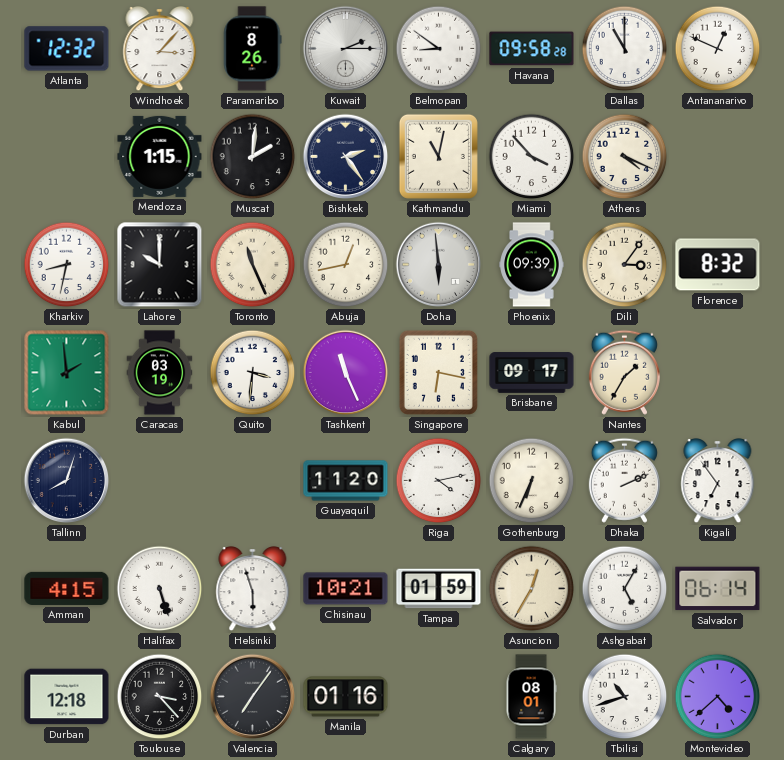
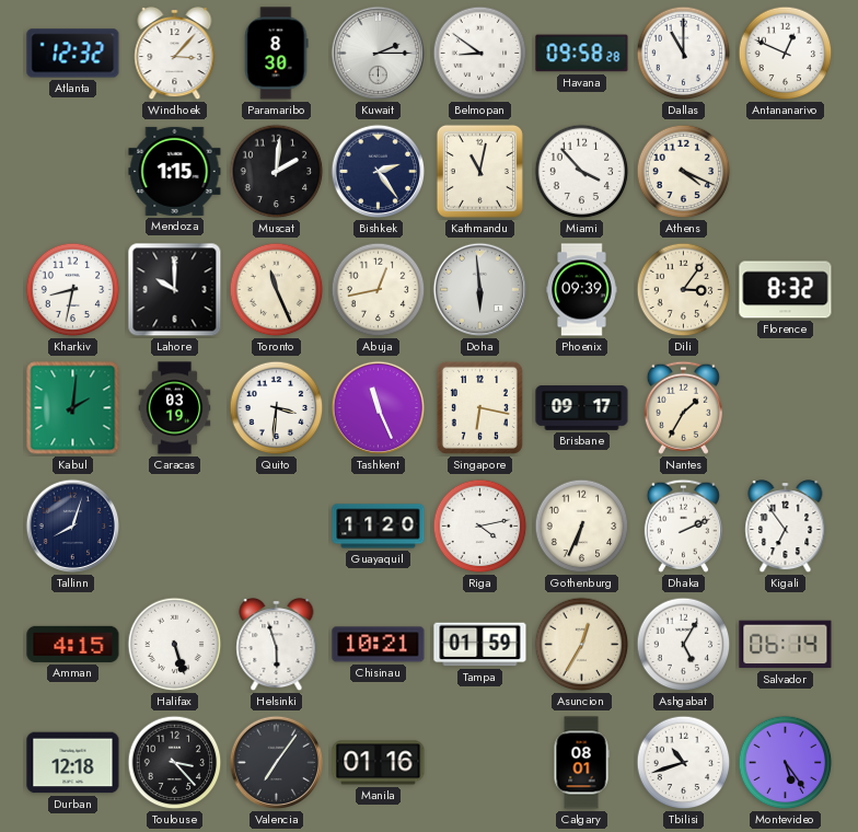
Paramaribo: 8:26 -> 8:30 (276, 54)
Kabul: 1:59 -> 2:01 (73, 408)
Montevideo: 4:38 -> 5:24 (786, 763)
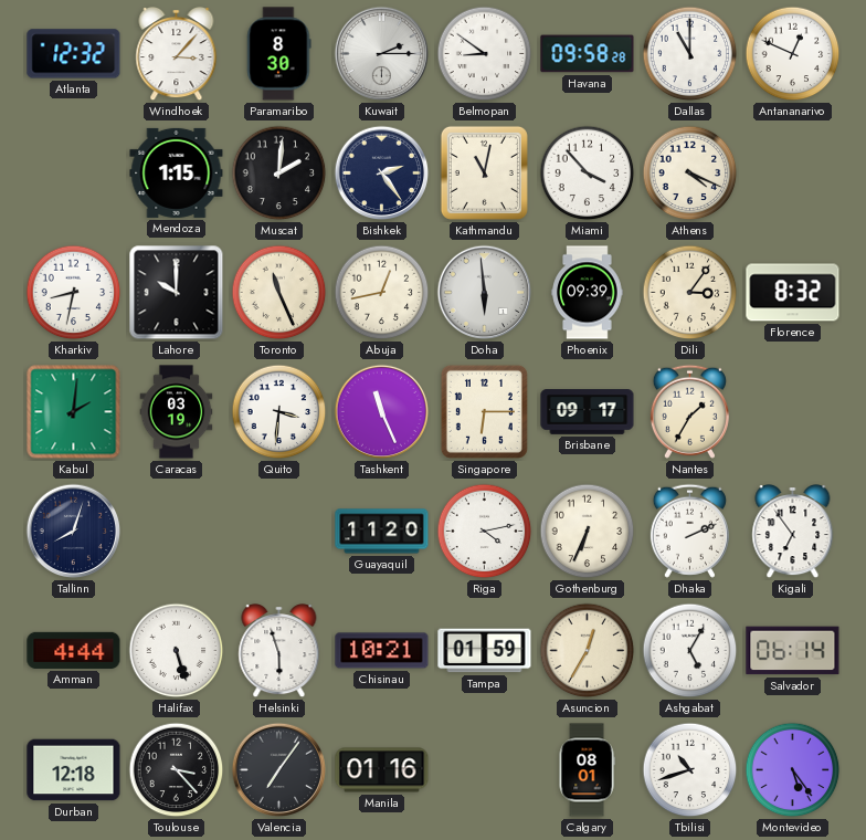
Singapore: 6:17 -> 6:15 (484, 411)
Amman: 4:15 -> 4:44 (74, 650)
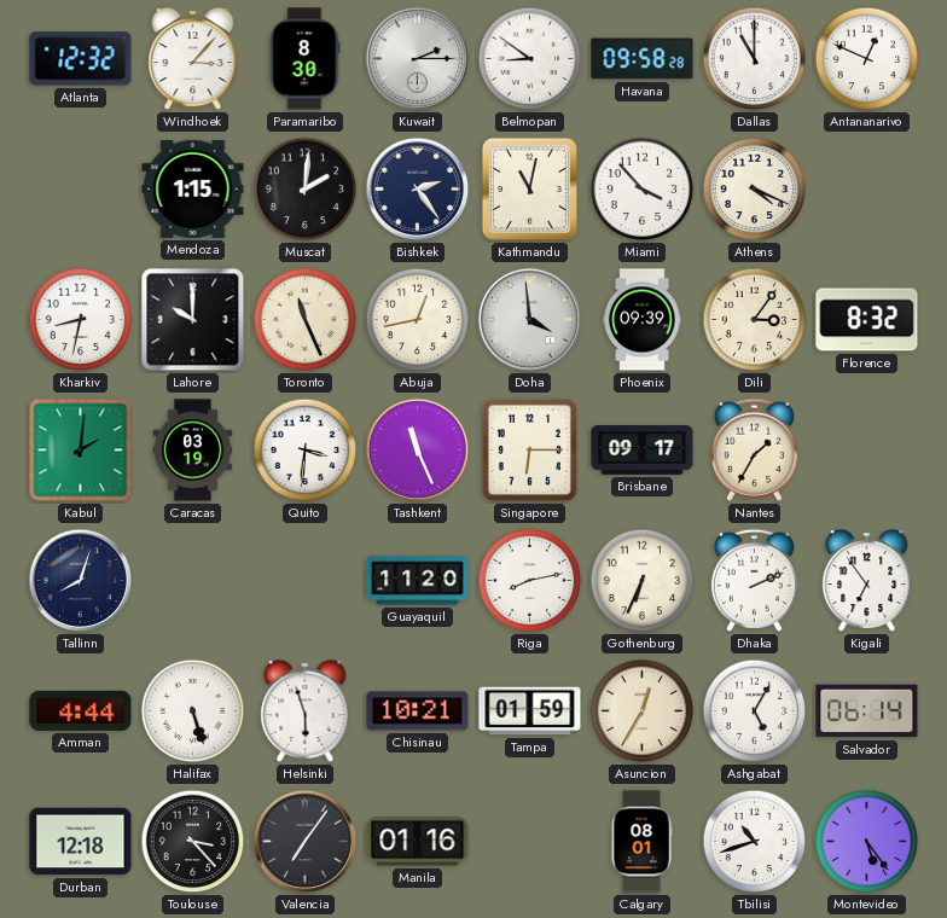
Doha: 5:59 -> 3:59 (530, 320)
Riga: 4:13 -> 8:13 (530, 581)
